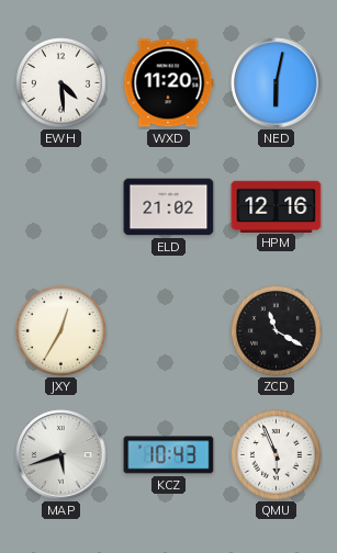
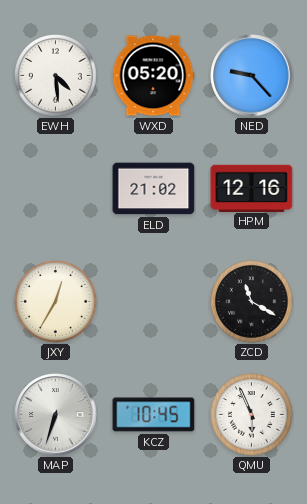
WXD: 11:20 -> 05:20 (153, 76)
NED: 6:02 -> 9:23 (252, 76)
MAP: 5:42 -> 6:33 (56, 415)
KCZ: 10:43 -> 10:45 (154, 415)
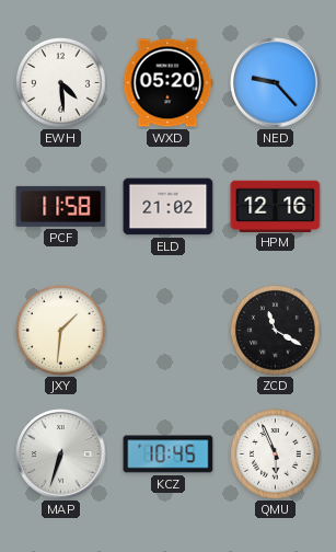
PCF: none -> 11:58 (61, 206)
JXY: 12:35 -> 1:31 (61, 331)
